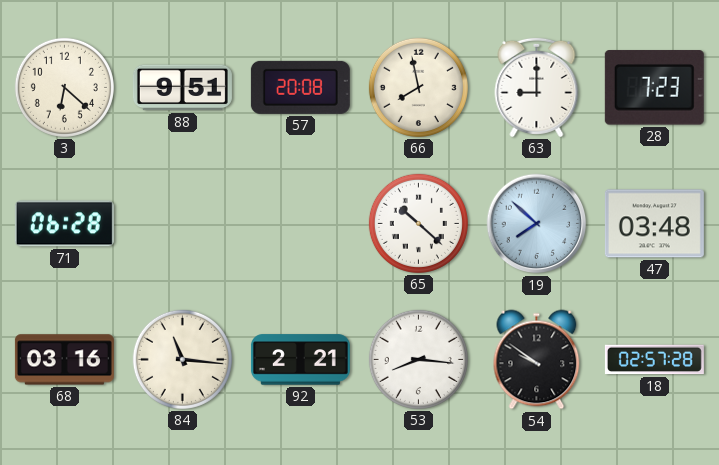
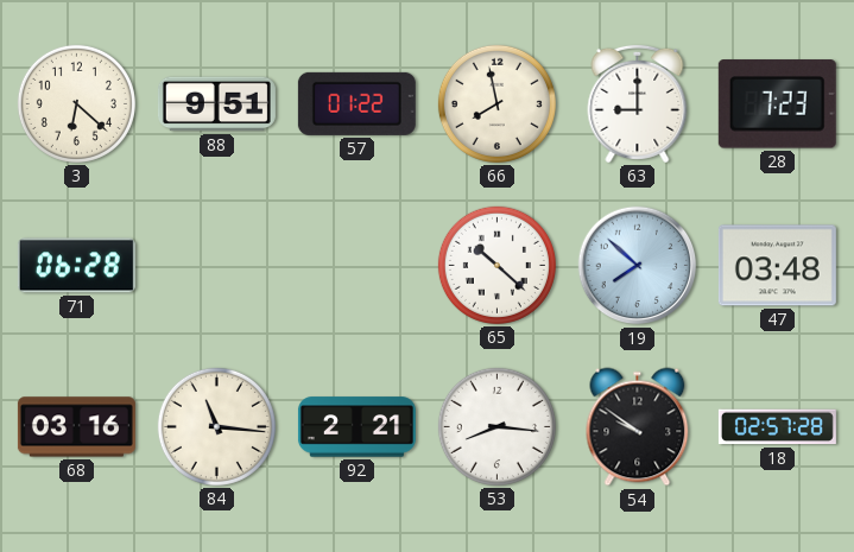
57: 20:08 -> 01:22 (356, 103)
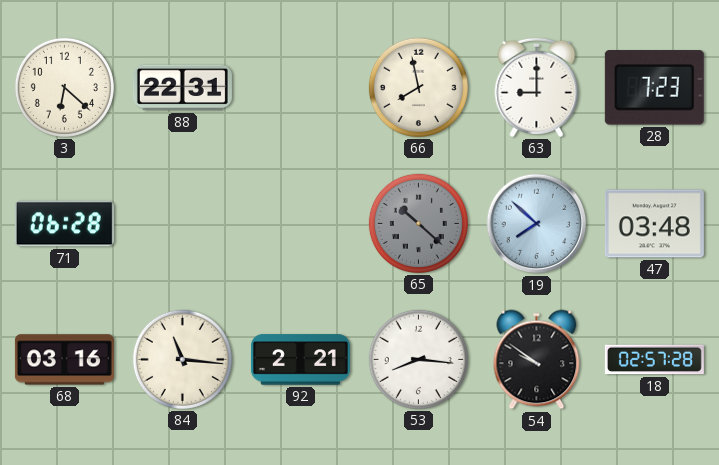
88: 9:51 -> 22:31 (182, 88)
57: 01:22 -> none (356, 103)
65 dial: white -> grey (418, 223)
